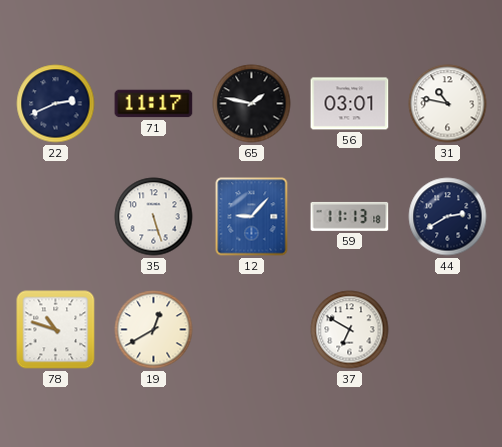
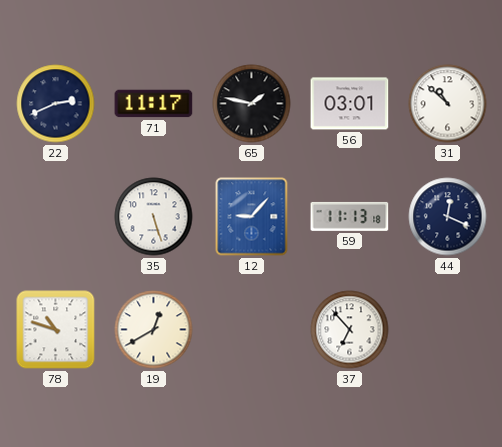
31: 10:47 -> 10:52 (448, 104)
44: 2:40 -> 12:19 (448, 217)
37: 6:50 -> 6:53 (350, 330)
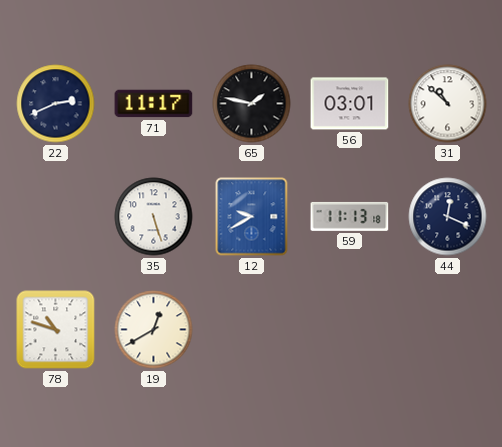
12: 9:07 -> 9:40 (252, 217)
37: 6:53 -> none (350, 330)
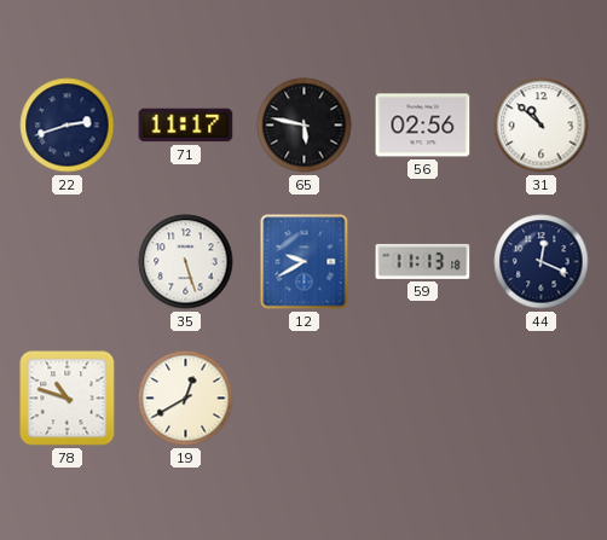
22: 2:41 -> 2:42 (68, 126)
65: 1:47 -> 5:47 (305, 126)
56: 03:01 -> 02:56 (423, 126)
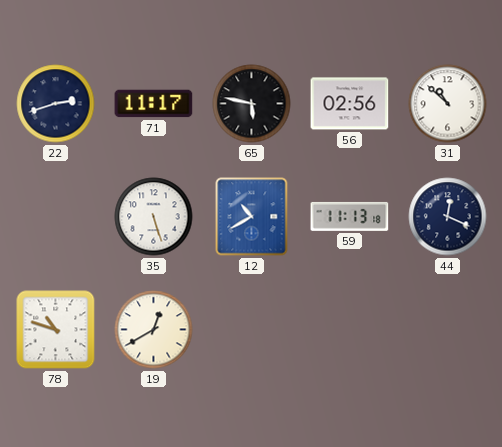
12: 9:40 -> 10:40 (252, 217)
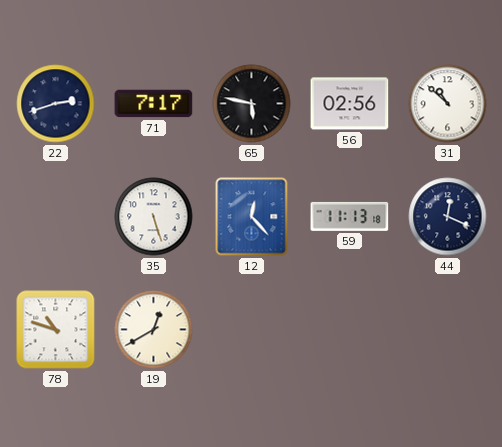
71: 11:17 -> 7:17 (154, 104)
12: 10:40 -> 12:23 (252, 217)
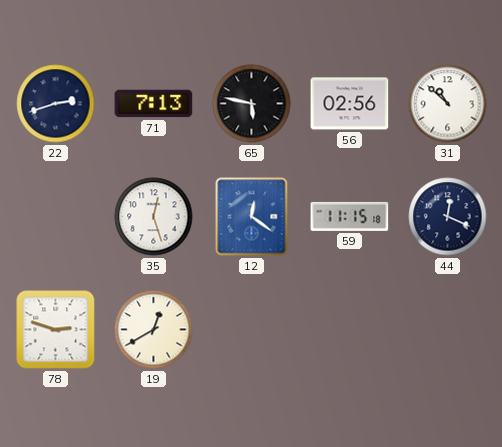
71: 7:17 -> 7:13 (154, 104)
35: 5:27 -> 12:27 (154, 217)
12: 12:23 -> 12:21 (252, 217)
59: 11:13 -> 11:15 (350, 216)
78: 10:48 -> 2:48 (56, 330)
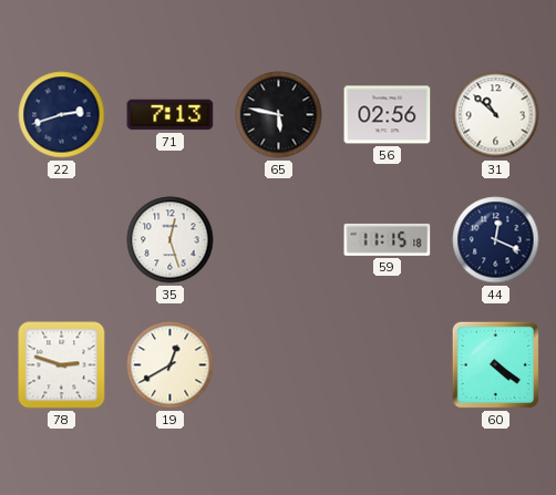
12: 12:21 -> none (252, 217)
60: none -> 4:21 (495, 364)
